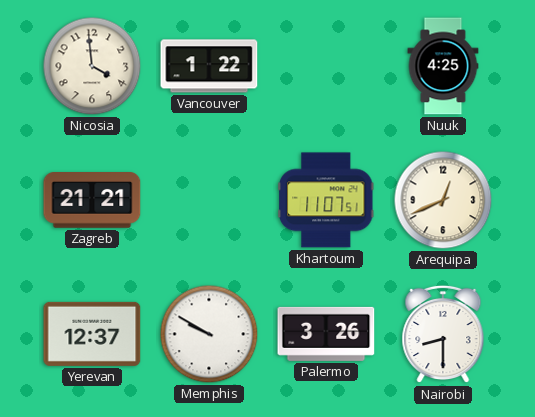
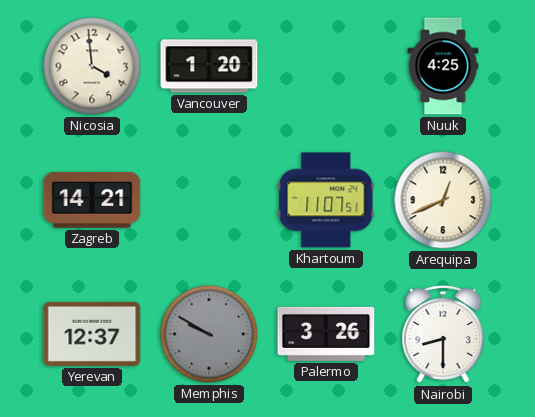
Vancouver: 1:22 -> 1:20 (209, 66)
Zagreb: 21:21 -> 14:21 (92, 201)
Memphis dial: white -> grey (209, 334)
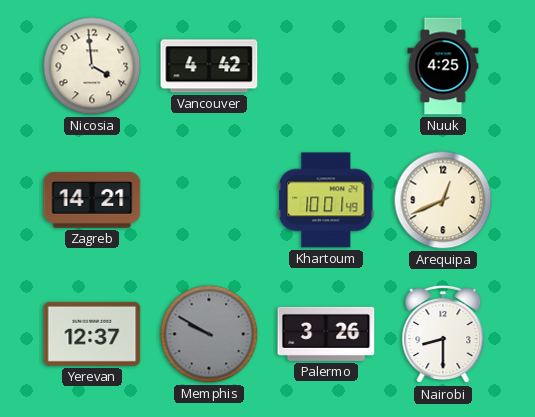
Vancouver: 1:20 -> 4:42 (209, 66)
Khartoum: 11:07 -> 10:01 (326, 200)
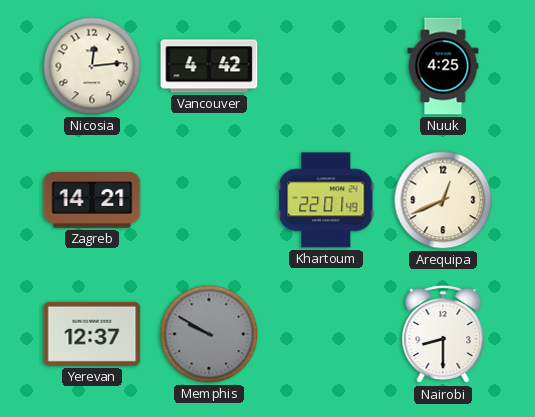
Nicosia: 3:59 -> 12:14 (92, 66)
Khartoum: 10:01 -> 22:01 (326, 200)
Palermo: 3:26 -> none (326, 334)
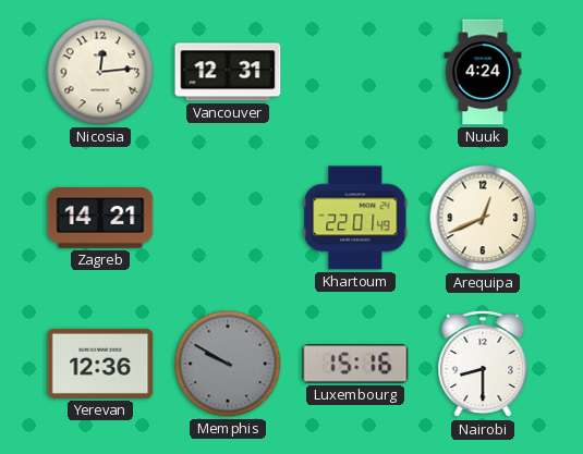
Vancouver: 4:42 -> 12:31 (228, 72)
Nuuk: 4:25 -> 4:24 (483, 72)
Yerevan: 12:37 -> 12:36 (100, 364)
Luxembourg: none -> 15:16 (355, 364)
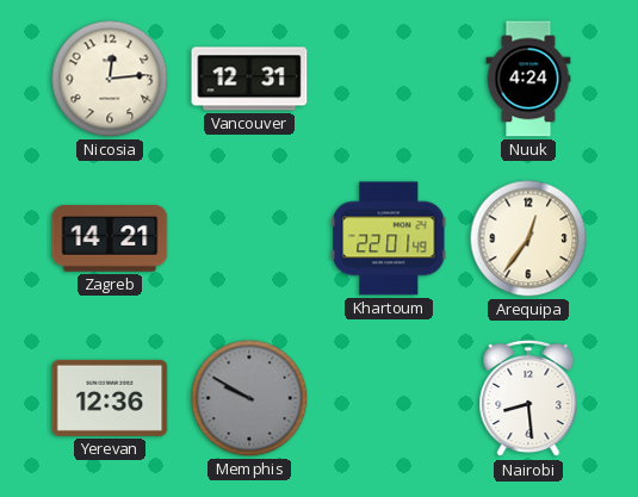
Arequipa: 12:41 -> 12:36 (528, 238)
Luxembourg: 15:16 -> none (355, 364)
Nairobi: 8:30 -> 8:29 (528, 398)
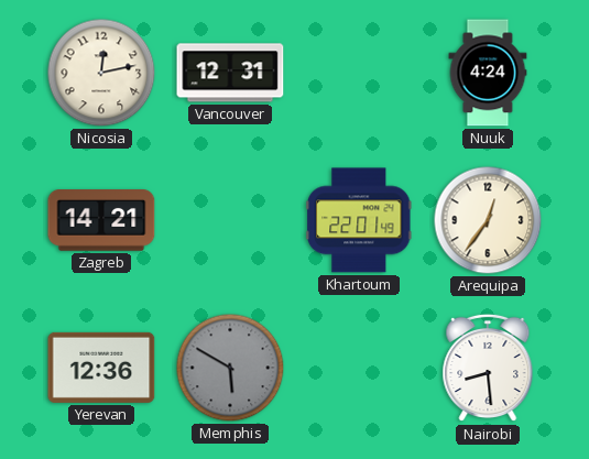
Nicosia: 12:14 -> 12:13 (101, 73)
Memphis: 9:50 -> 5:50 (230, 368)
